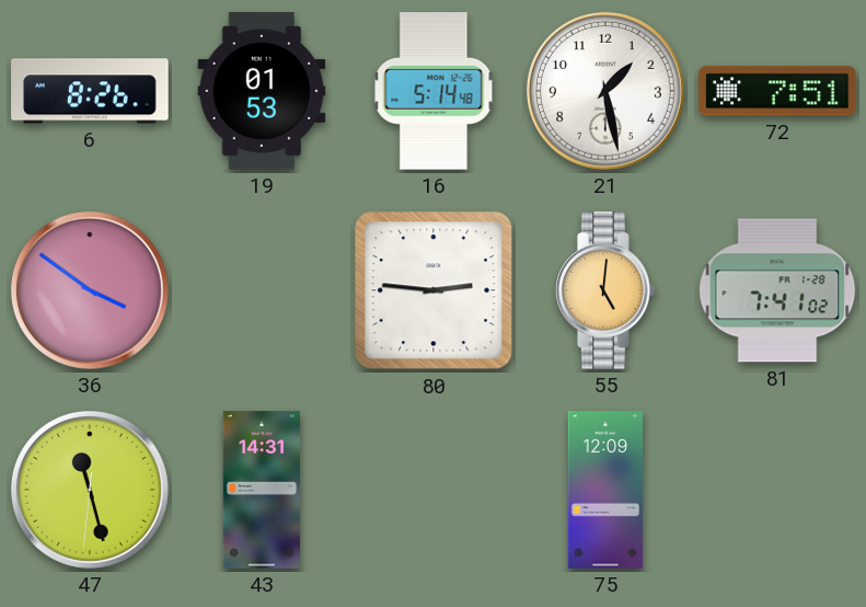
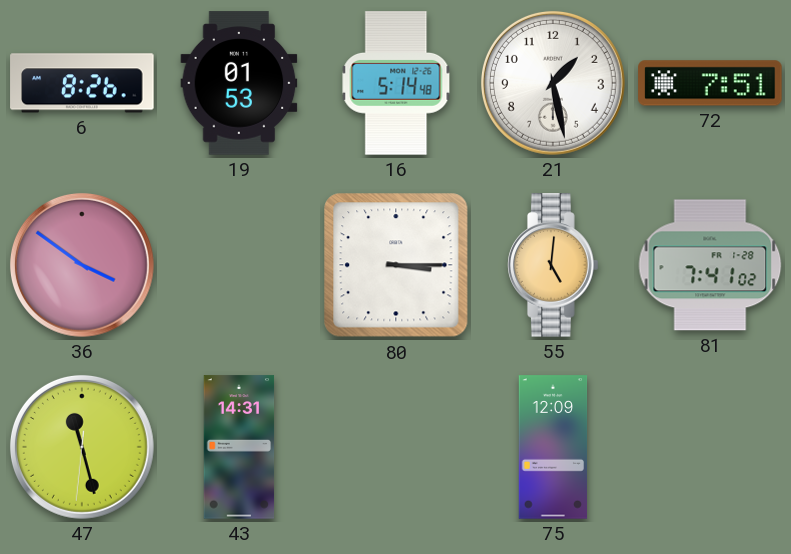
80: 2:46 -> 3:15 (396, 265)
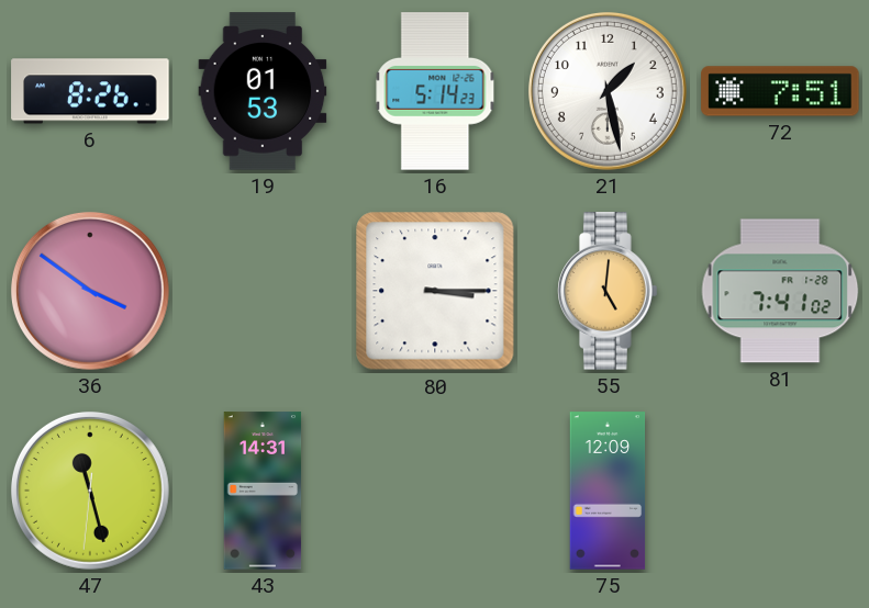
16: 5:14:48 -> 5:14:23 (435, 91)
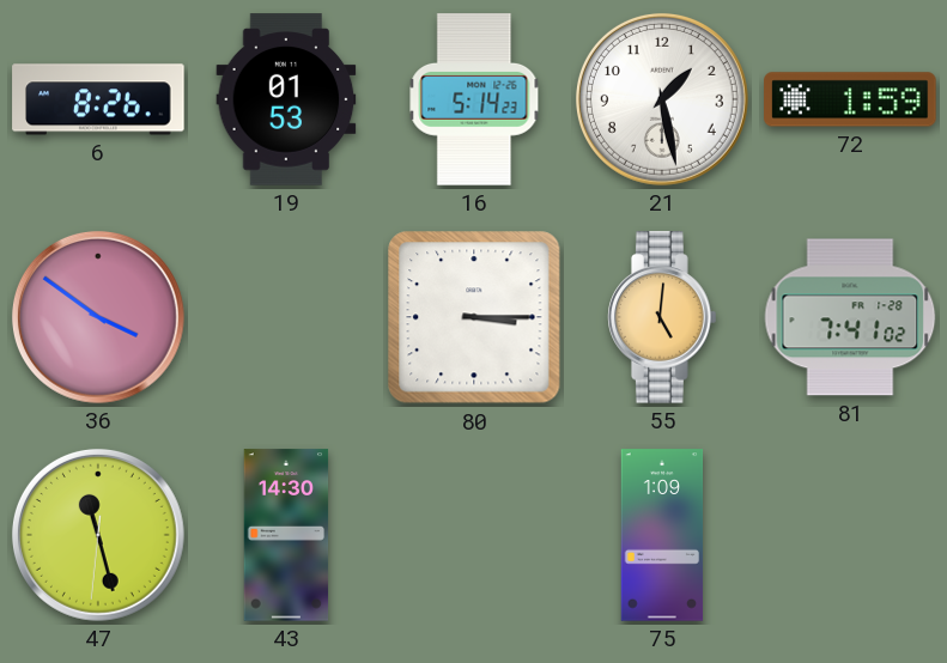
72: 7:51 -> 1:59 (850, 99)
43: 14:31 -> 14:30 (286, 535)
75: 12:09 -> 1:09 (662, 535)
